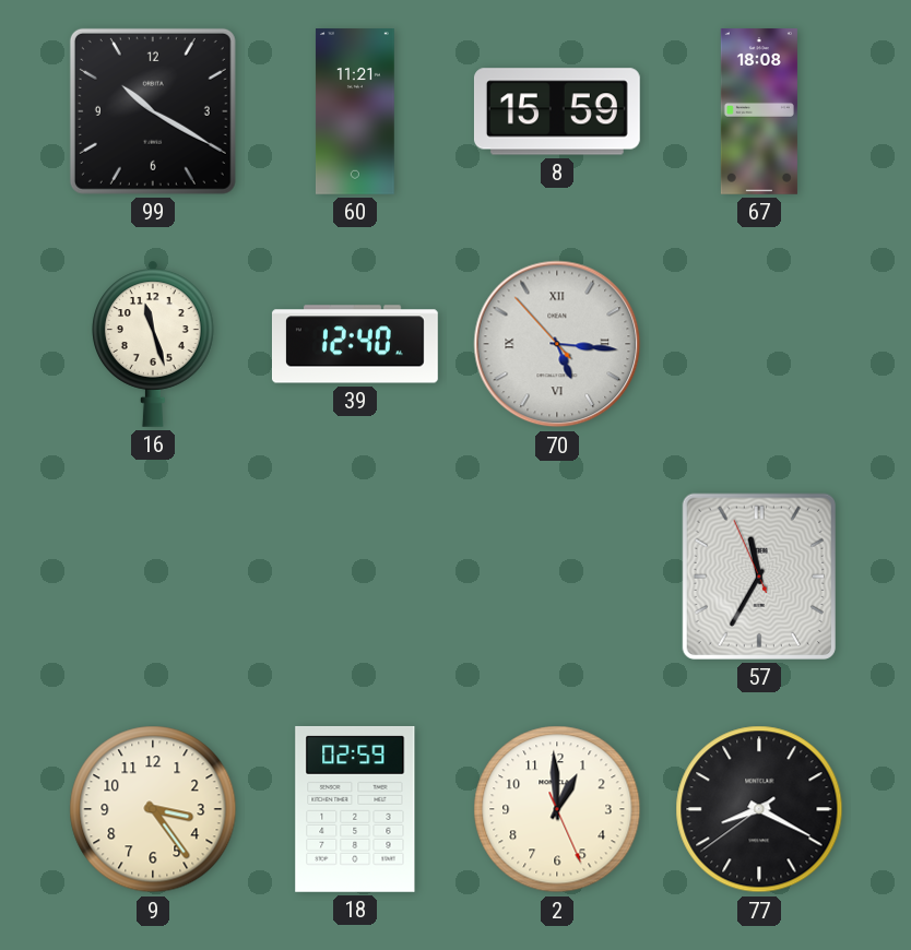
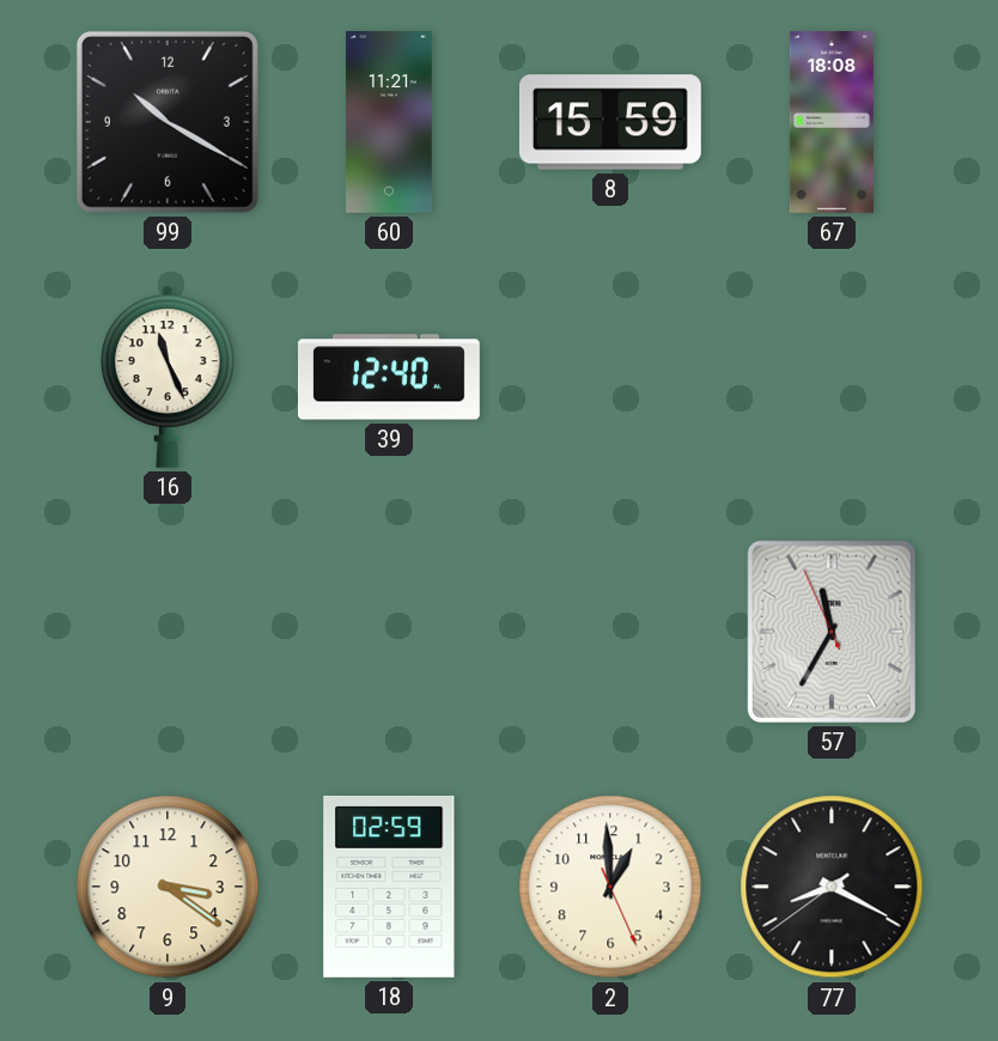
16: 11:27 -> 11:26 (169, 377)
70: 5:15 -> none (557, 344)
9: 3:24 -> 3:21 (168, 887)
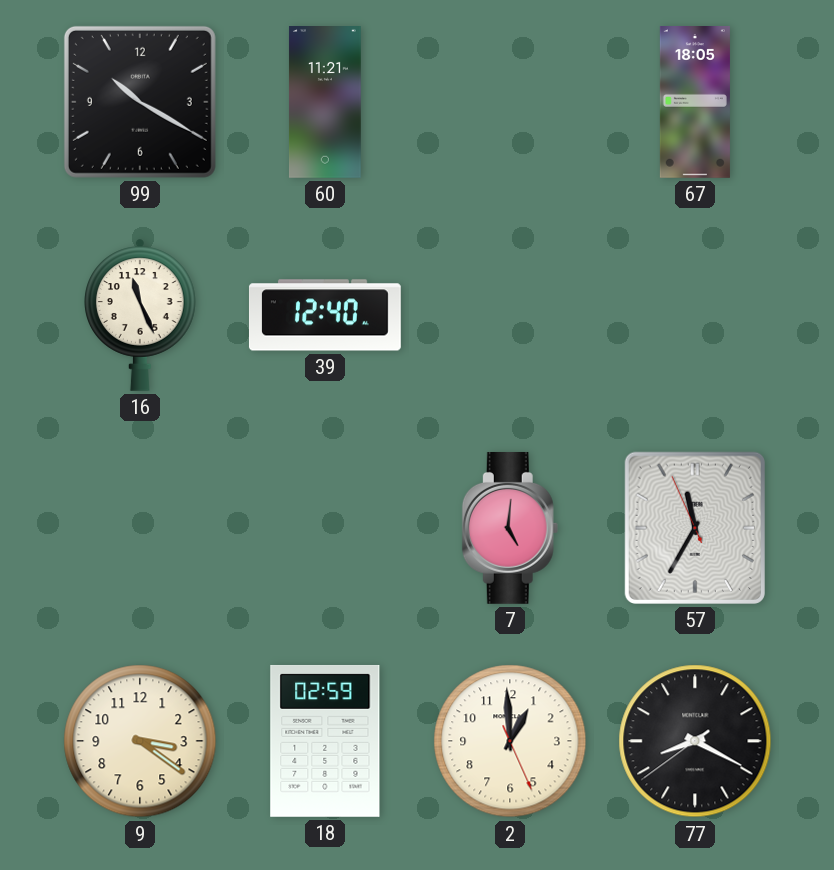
8: 15:59 -> none (610, 122)
67: 18:08 -> 18:05 (695, 103)
7: none -> 5:01 (510, 528)
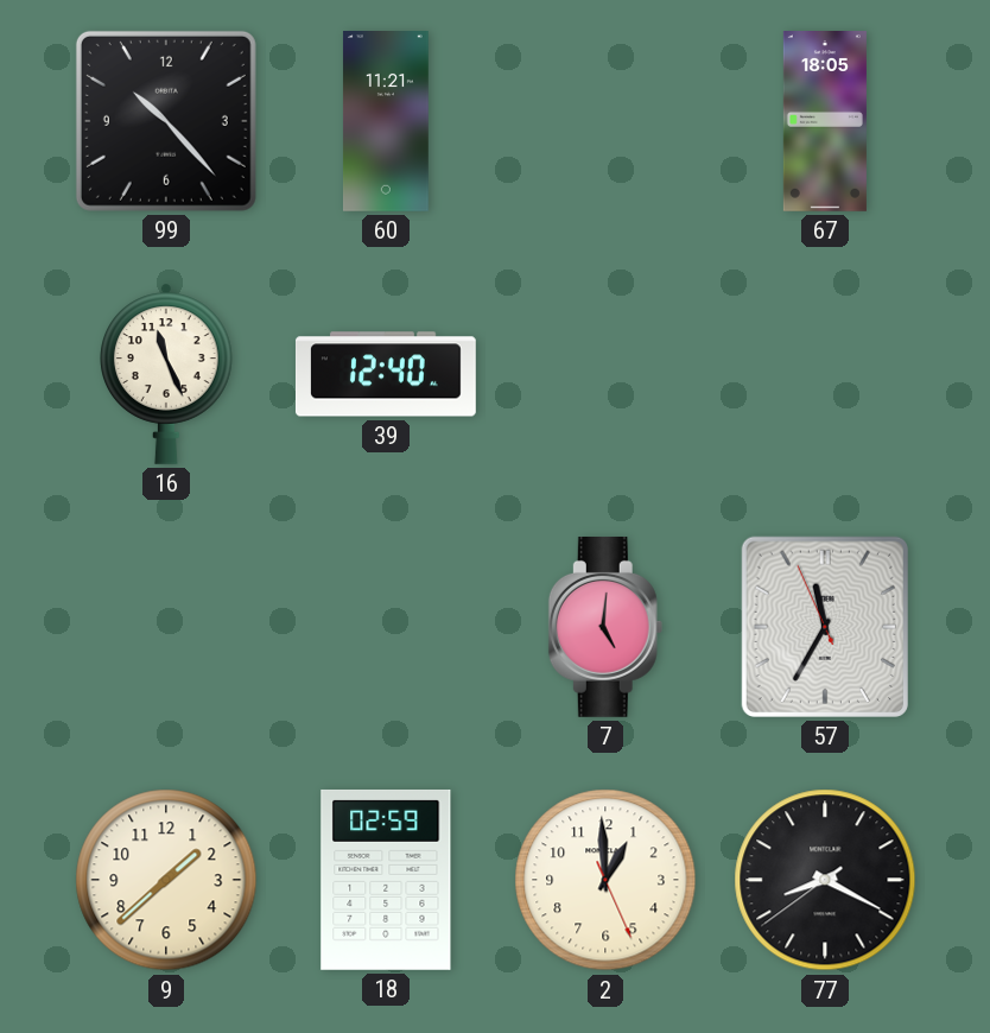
99: 10:20 -> 10:23 (166, 121)
9: 3:21 -> 1:38 (166, 880)
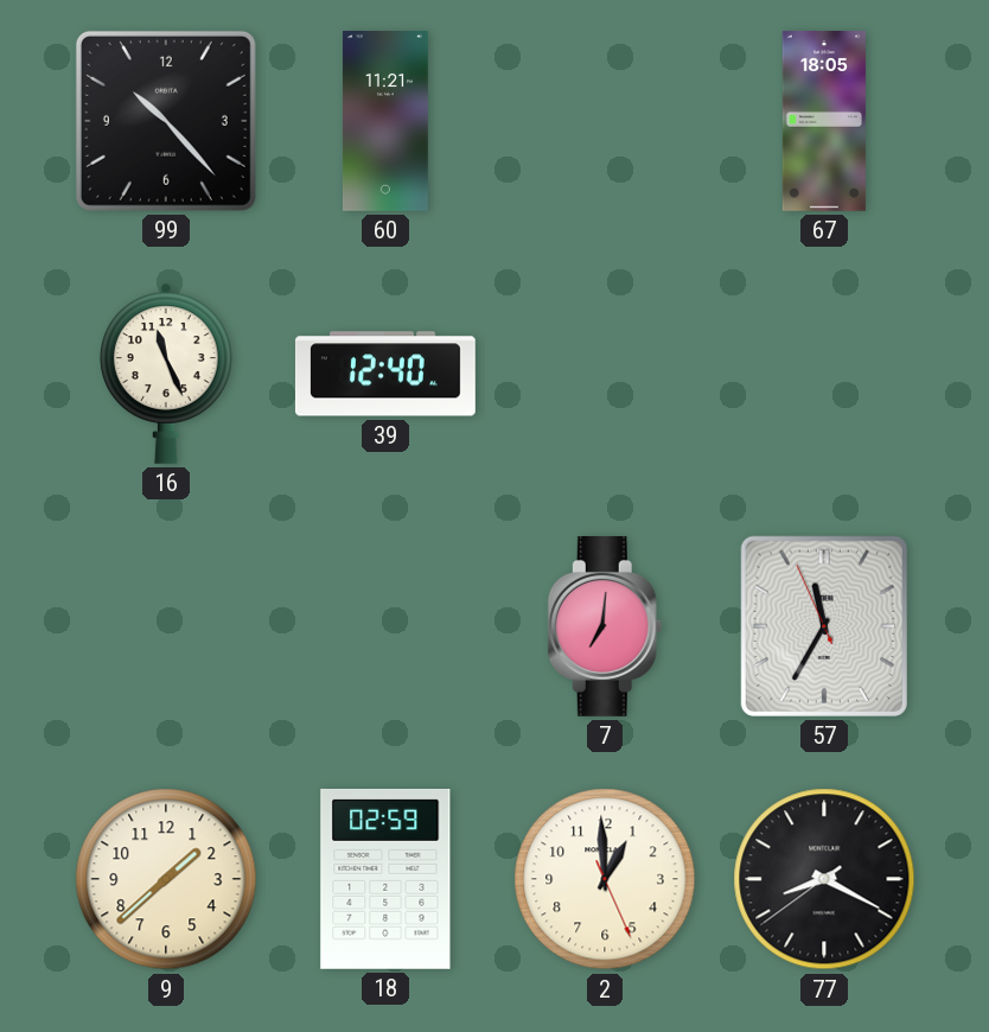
7: 5:01 -> 7:01 (605, 626)
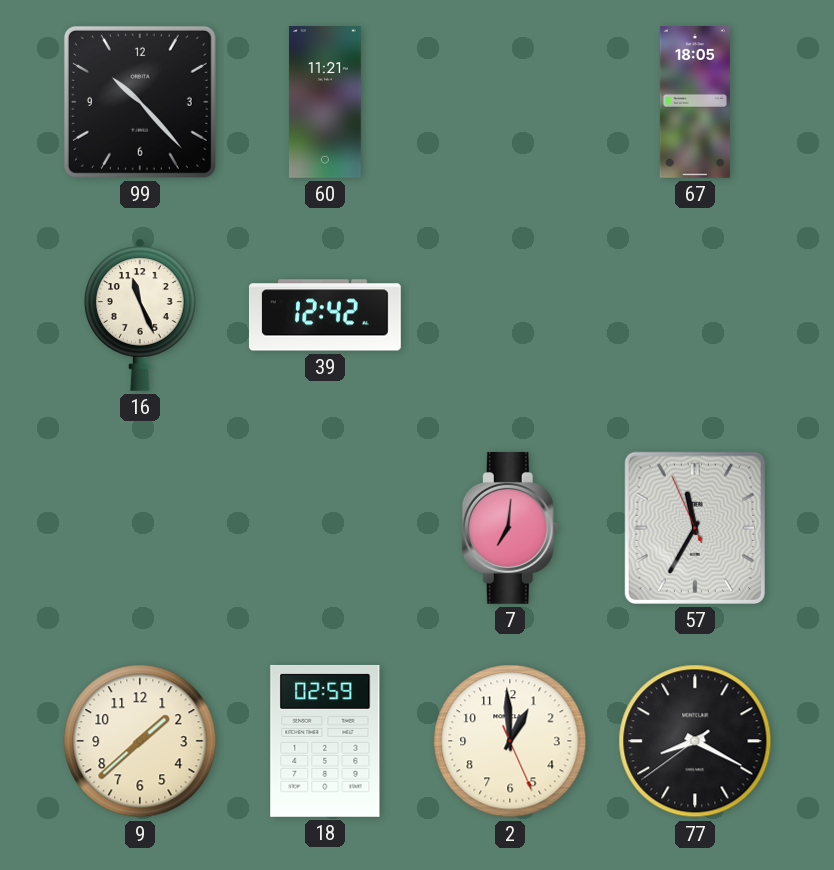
39: 12:40 -> 12:42 (325, 315)
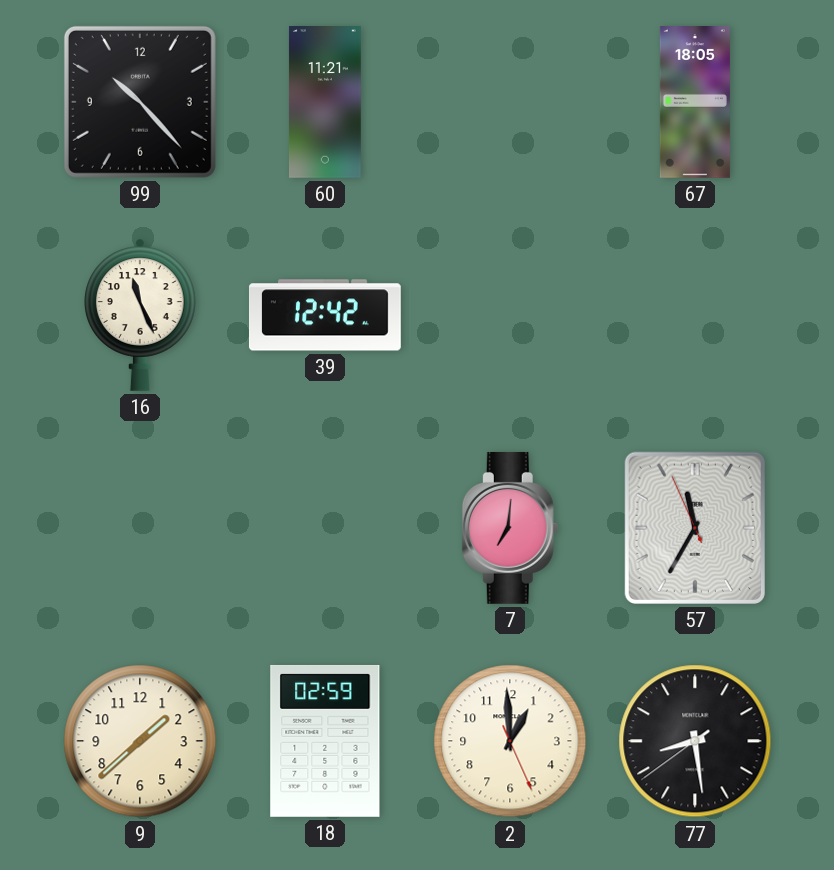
77: 8:19 -> 8:28 (695, 741)
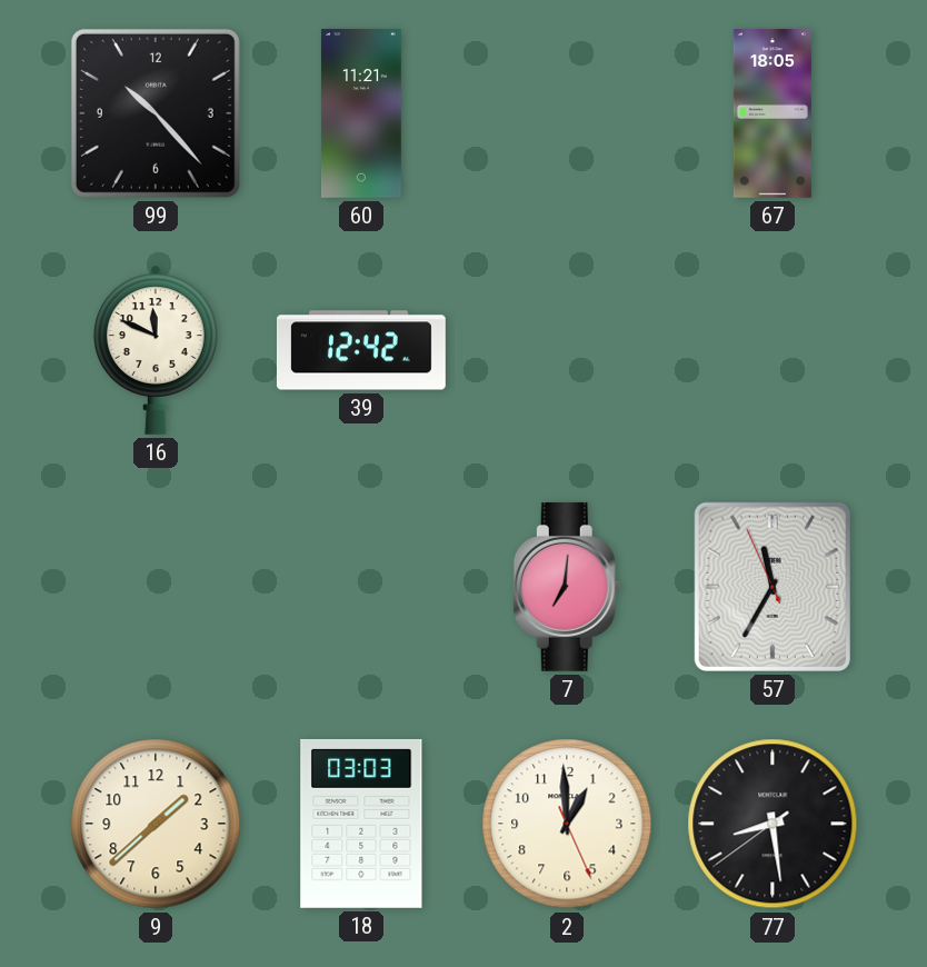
16: 11:26 -> 11:49 (157, 350)
18: 02:59 -> 03:03 (361, 824)
